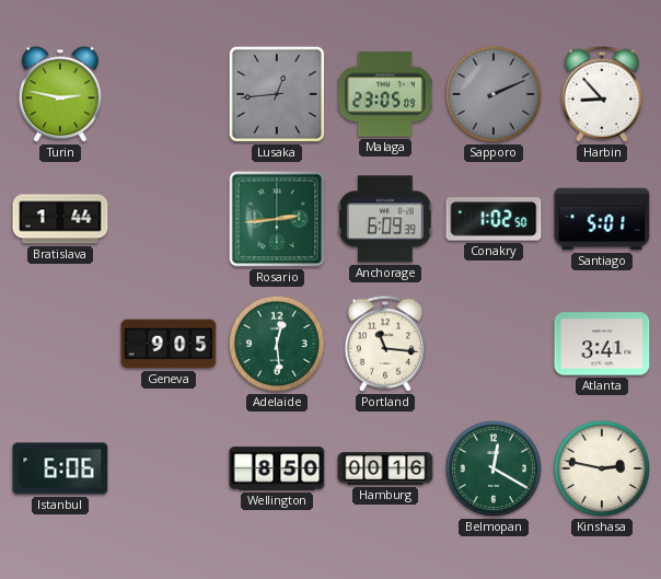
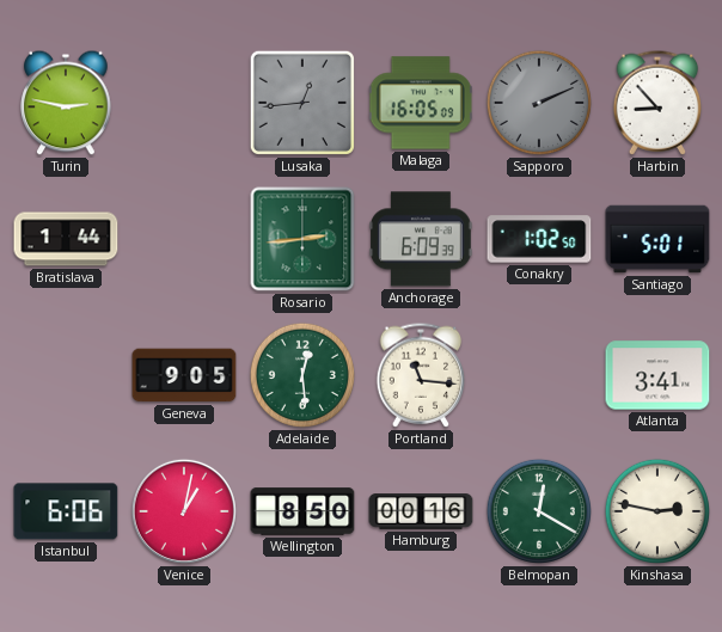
Malaga: 23:05 -> 16:05 (421, 103)
Venice: none -> 1:02 (184, 511)
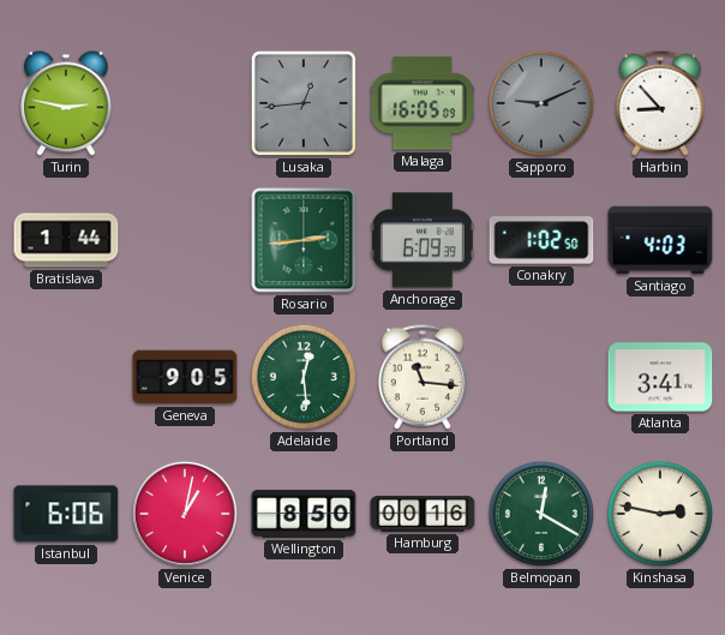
Sapporo: 2:11 -> 9:11 (541, 103)
Santiago: 5:01 -> 4:03 (660, 240)
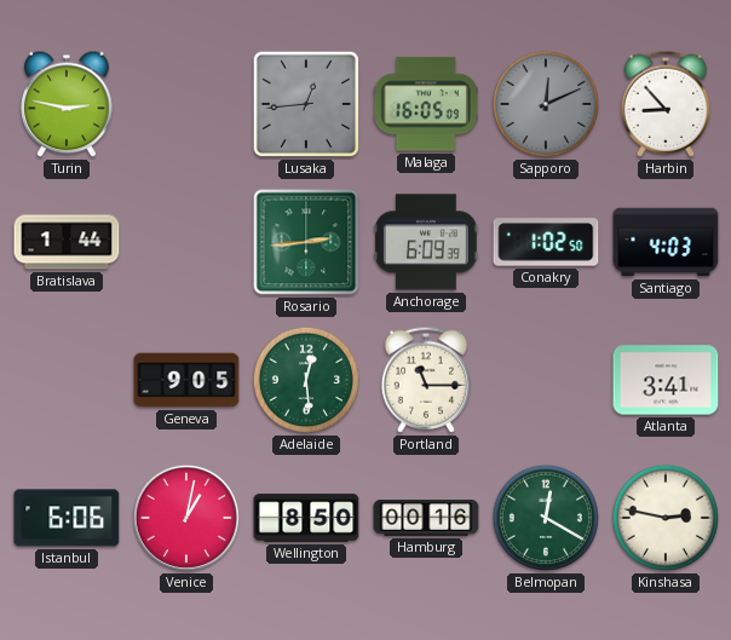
Sapporo: 9:11 -> 12:11 (546, 104)
Portland: 11:16 -> 11:15 (426, 380)
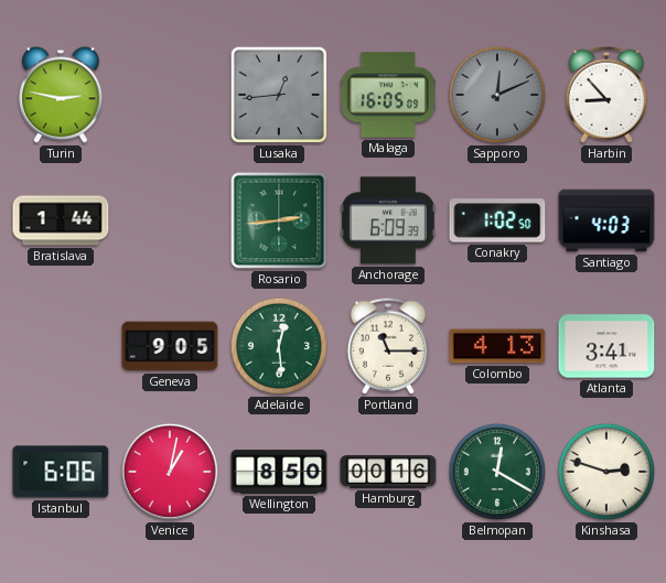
Colombo: none -> 4:13 (497, 346)
Kinshasa: 2:47 -> 2:48 (606, 472)
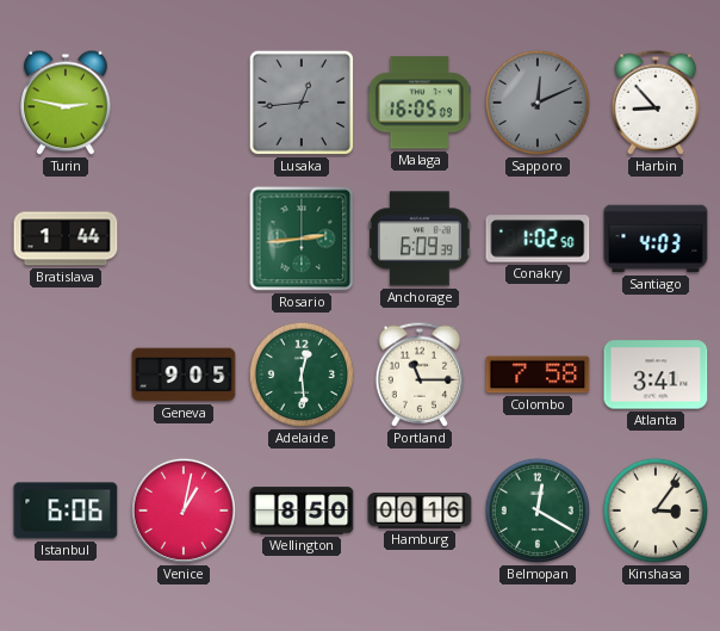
Colombo: 4:13 -> 7:58 (538, 375)
Kinshasa: 2:48 -> 3:06 (656, 511)
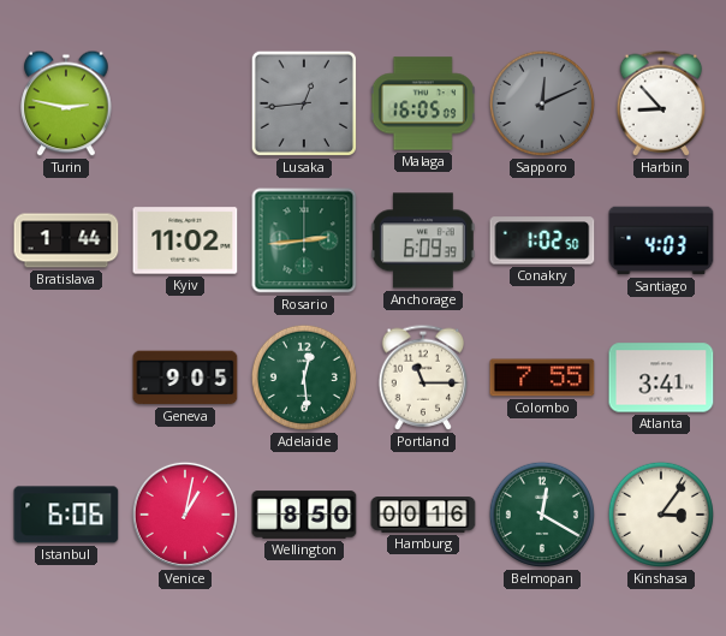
Kyiv: none -> 11:02 (185, 240)
Colombo: 7:58 -> 7:55 (542, 378)
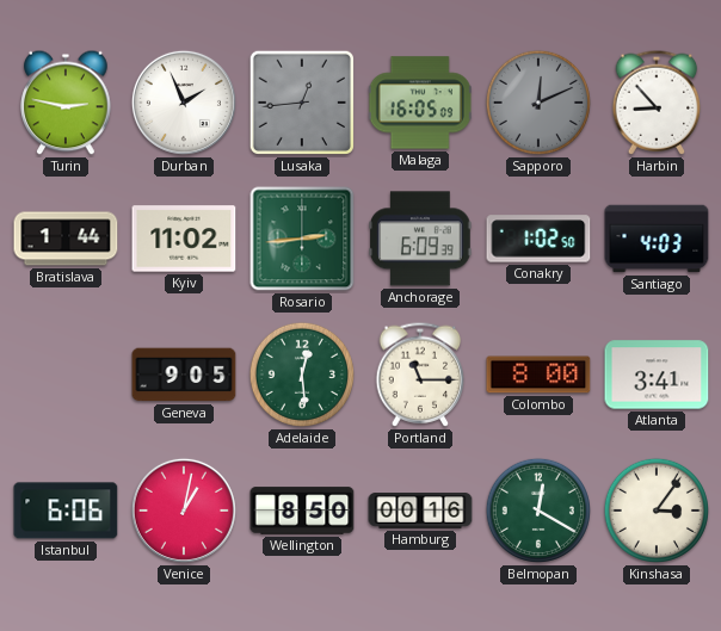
Durban: none -> 1:56 (184, 103)
Colombo: 7:55 -> 8:00 (538, 375)
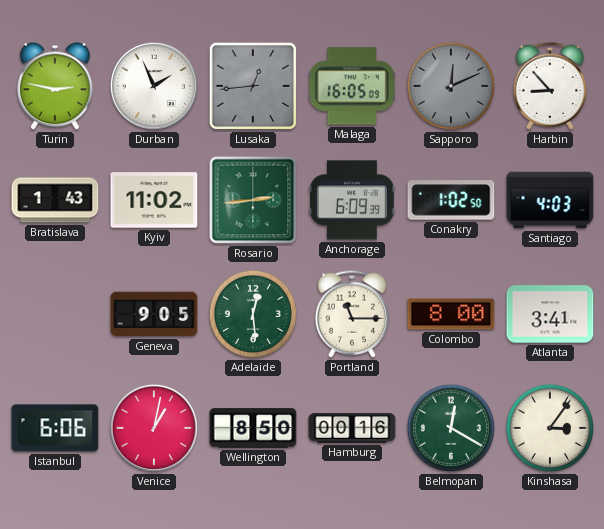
Bratislava: 1:44 -> 1:43 (55, 200)
